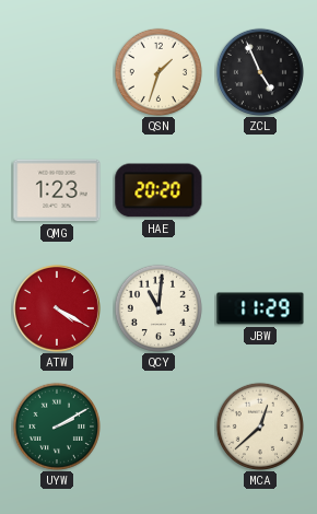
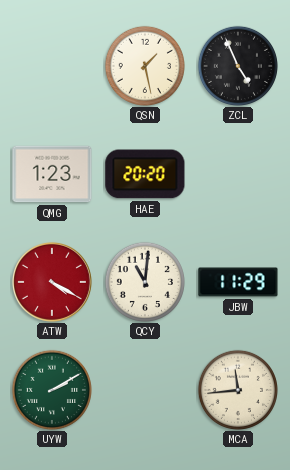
QSN: 1:33 -> 1:28 (145, 66)
MCA: 12:38 -> 11:44 (238, 390)
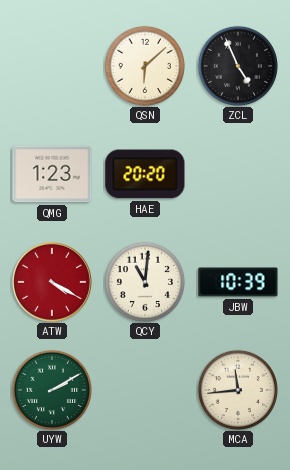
QSN: 1:28 -> 6:08 (145, 66)
JBW: 11:29 -> 10:39 (238, 282)
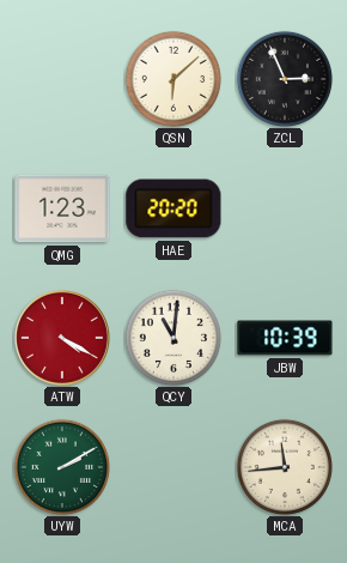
ZCL: 4:56 -> 2:56 (285, 79)
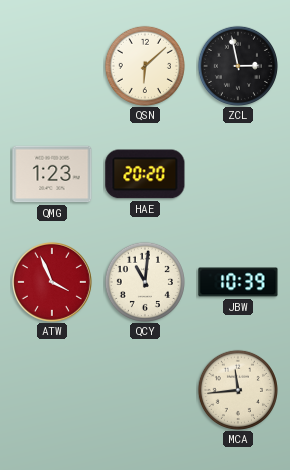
ZCL: 2:56 -> 2:58 (238, 66)
ATW: 4:20 -> 3:56 (52, 282)
UYW: 2:10 -> none (62, 467)
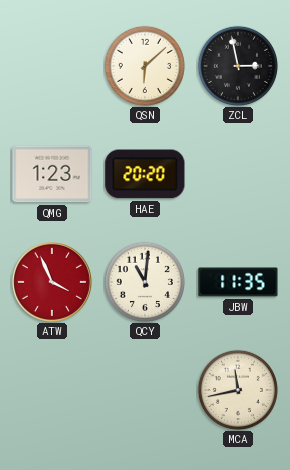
JBW: 10:39 -> 11:35 (238, 282)
MCA: 11:44 -> 11:43 (238, 390)
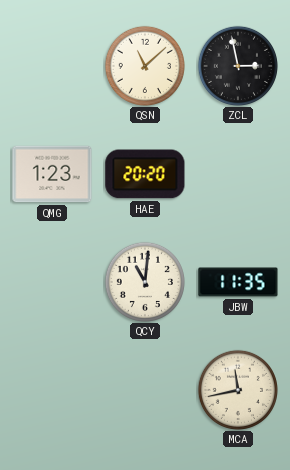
QSN: 6:08 -> 11:08 (145, 66)
ATW: 3:56 -> none (52, 282)
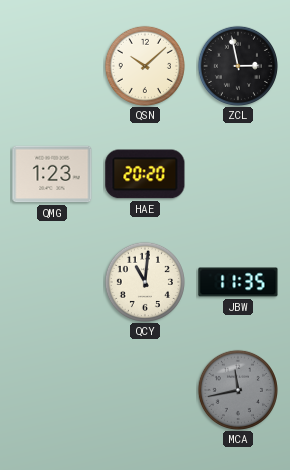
QSN: 11:08 -> 10:08 (145, 66)
MCA dial: cream -> grey (238, 390)
